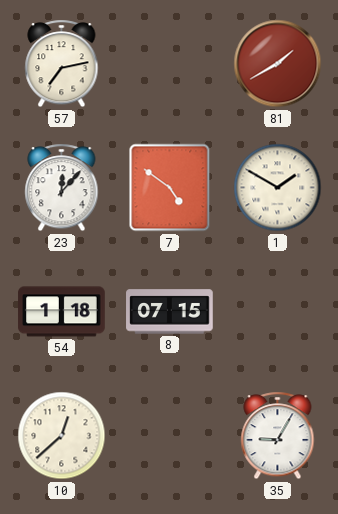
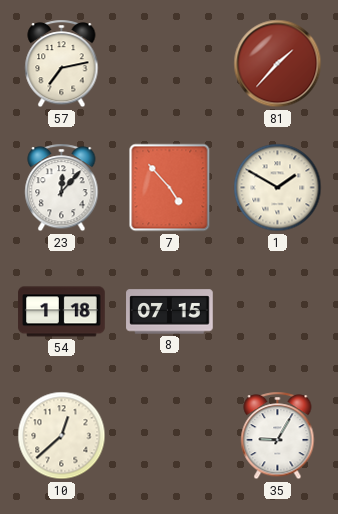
81: 1:40 -> 1:37 (278, 64)
7: 4:51 -> 4:53 (170, 188)
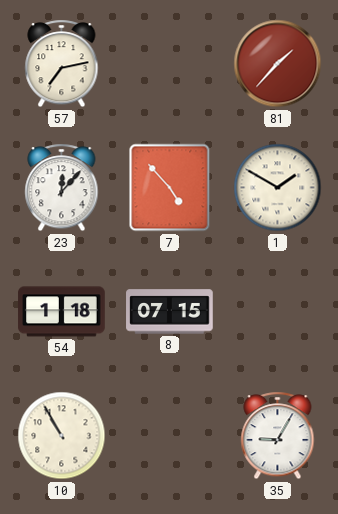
10: 12:38 -> 10:55 (62, 436)
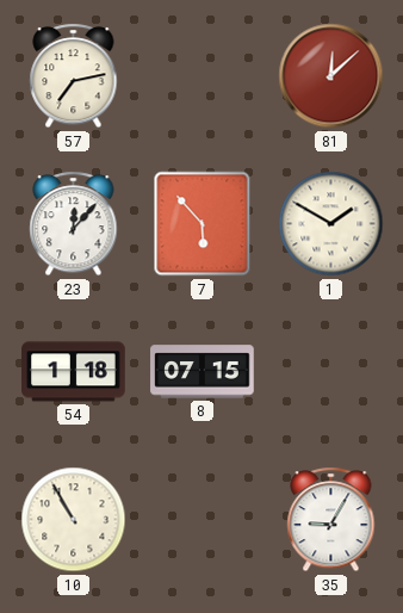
81: 1:37 -> 12:08 (331, 76)
7: 4:53 -> 5:53 (203, 224)
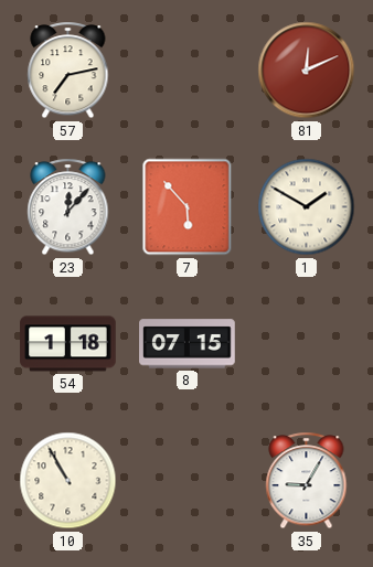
81: 12:08 -> 12:11 (307, 71)
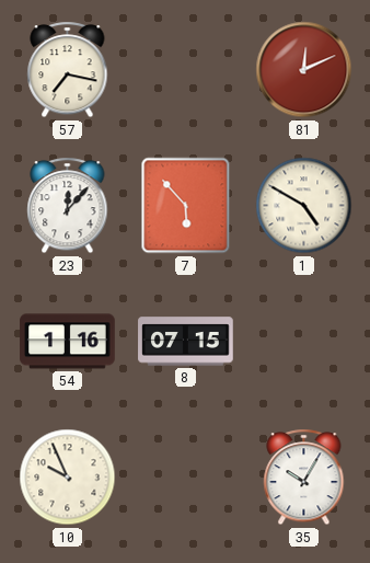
57: 7:13 -> 7:17 (68, 70)
1: 1:50 -> 4:50 (304, 206)
54: 1:18 -> 1:16 (68, 342)
10: 10:55 -> 9:56 (68, 478)
35: 9:05 -> 10:05 (304, 478)
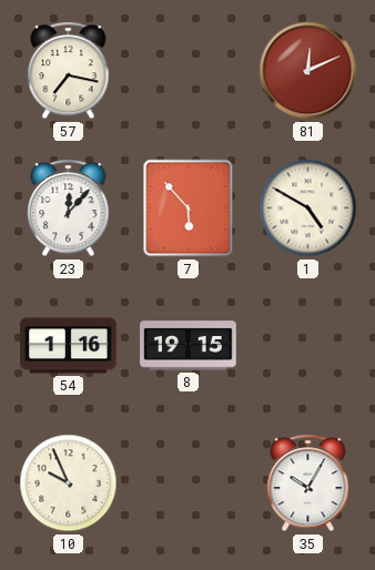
8: 07:15 -> 19:15 (189, 346)
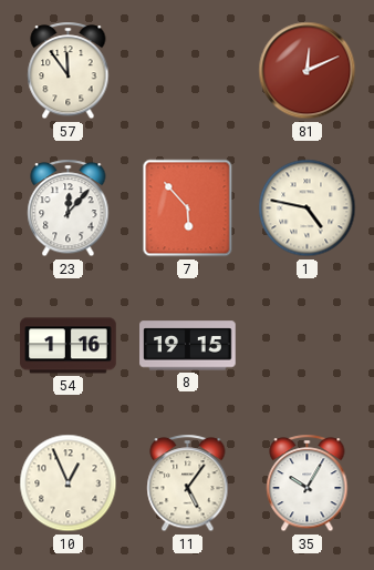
57: 7:17 -> 11:54 (69, 71)
1: 4:50 -> 4:47 (308, 208)
10: 9:56 -> 12:56 (69, 484)
11: none -> 5:06 (188, 484)
